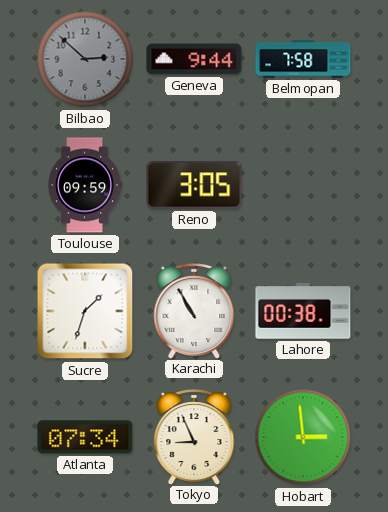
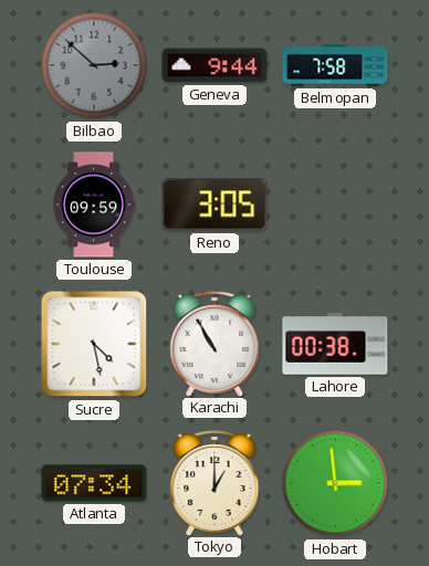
Sucre: 1:33 -> 4:28 (94, 344)
Tokyo: 8:56 -> 1:00 (214, 483)
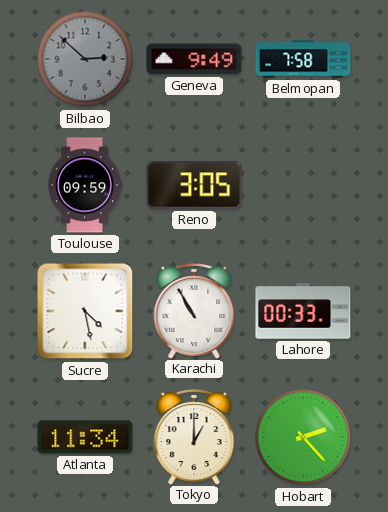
Geneva: 9:44 -> 9:49 (194, 59)
Lahore: 00:38 -> 00:33 (303, 311)
Atlanta: 07:34 -> 11:34 (85, 437)
Hobart: 2:59 -> 2:23 (303, 437)
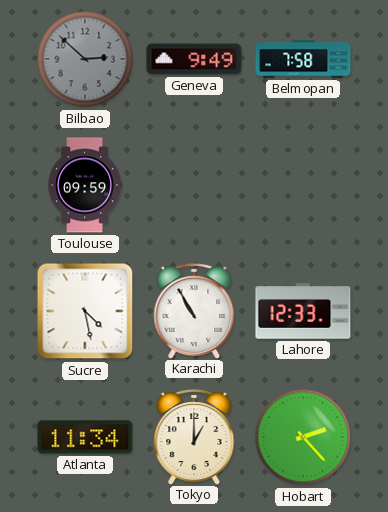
Reno: 3:05 -> none (194, 185)
Lahore: 00:33 -> 12:33 (303, 311)
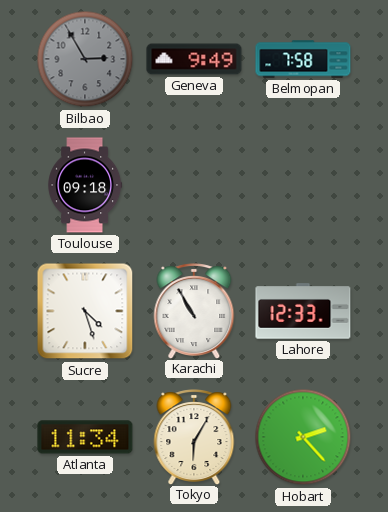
Bilbao: 2:52 -> 2:55 (85, 59)
Toulouse: 09:59 -> 09:18 (85, 185)
Sucre: 4:28 -> 4:27 (85, 311)
Tokyo: 1:00 -> 6:05 (194, 437)
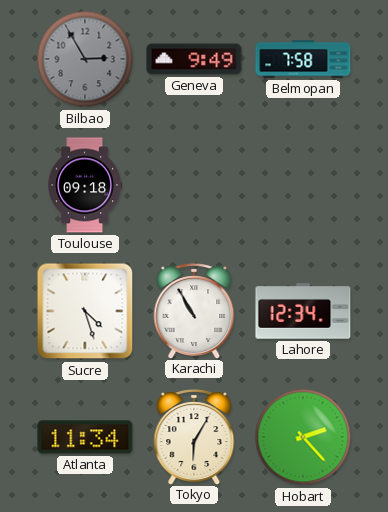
Lahore: 12:33 -> 12:34 (303, 311)
